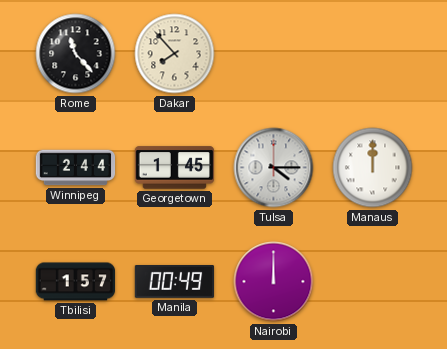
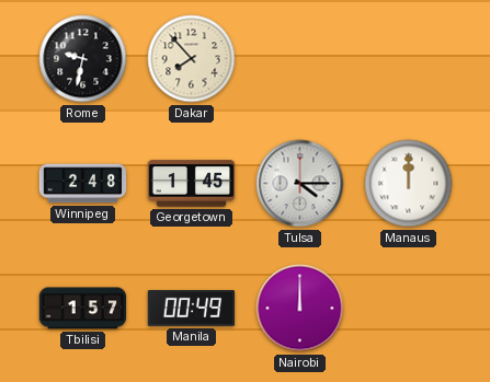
Rome: 11:23 -> 9:32 (83, 59)
Winnipeg: 2:44 -> 2:48 (83, 184)
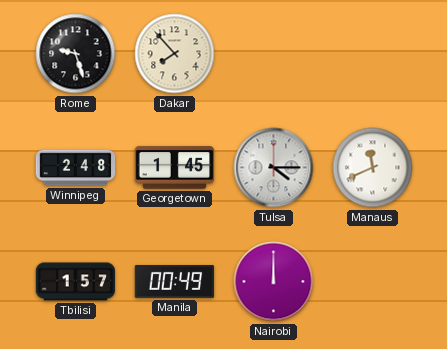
Rome: 9:32 -> 9:27 (76, 54)
Manaus: 12:00 -> 11:41 (373, 168)
